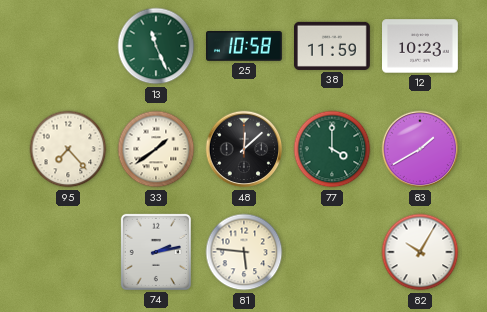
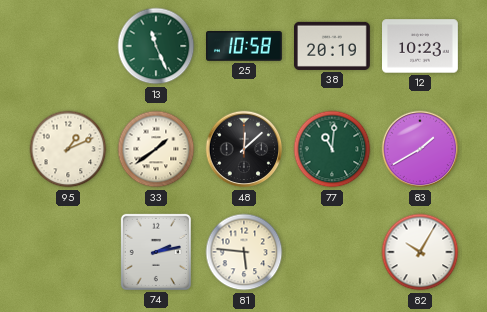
38: 11:59 -> 20:19 (333, 46)
95: 7:23 -> 1:11 (68, 149)
77: 4:00 -> 11:01 (332, 149)
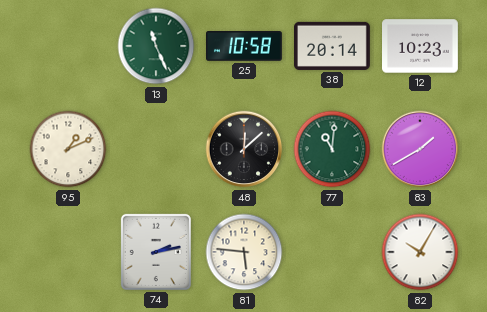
38: 20:19 -> 20:14 (333, 46)
33: 1:39 -> none (156, 149)
